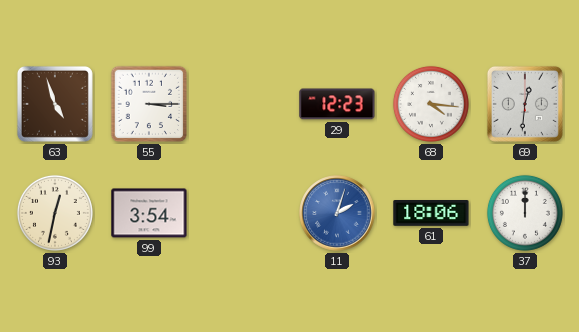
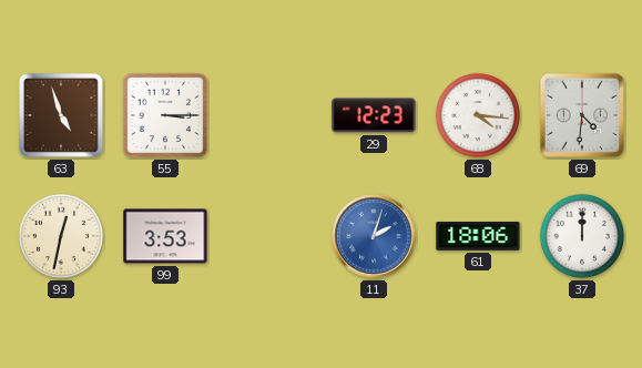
69: 12:31 -> 4:31 (582, 115)
99: 3:54 -> 3:53 (165, 236)
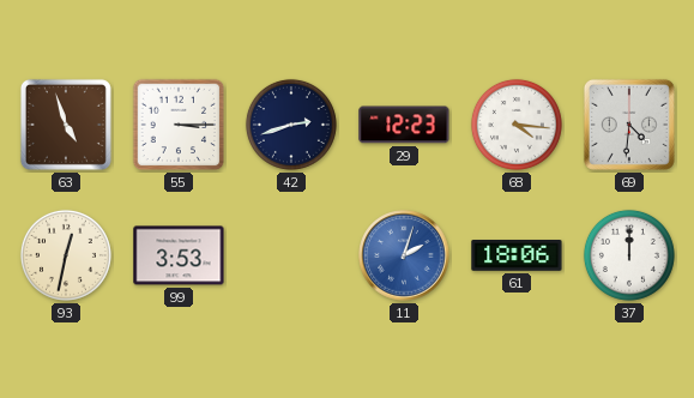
42: none -> 2:42 (291, 125)
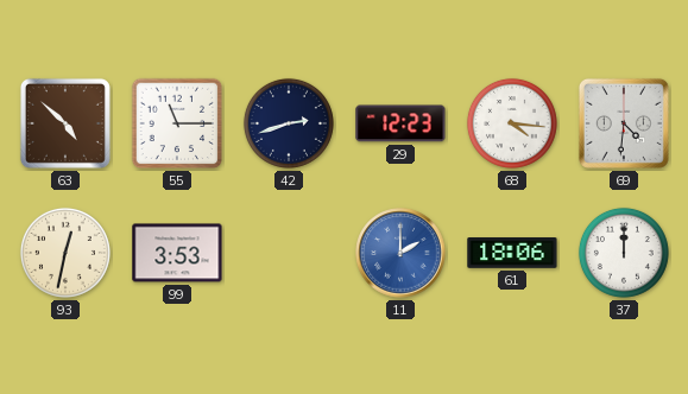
63: 4:57 -> 4:52 (65, 123)
55: 3:15 -> 11:15 (177, 123)
11: 2:03 -> 2:00 (400, 253)
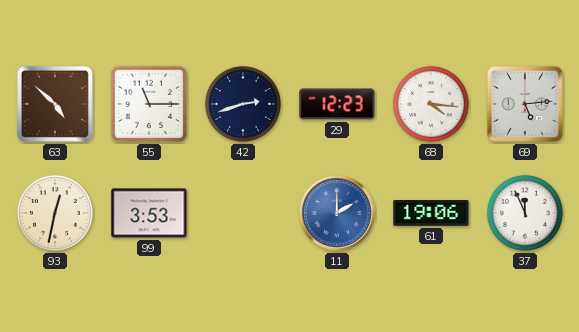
69: 4:31 -> 5:14 (525, 104)
61: 18:06 -> 19:06 (431, 214)
37: 12:00 -> 11:56 (525, 213)
